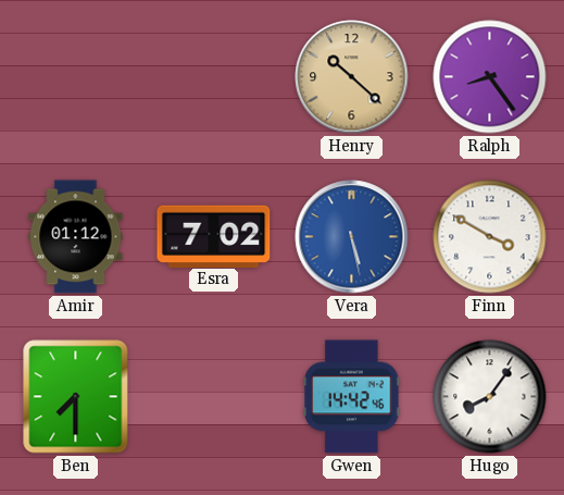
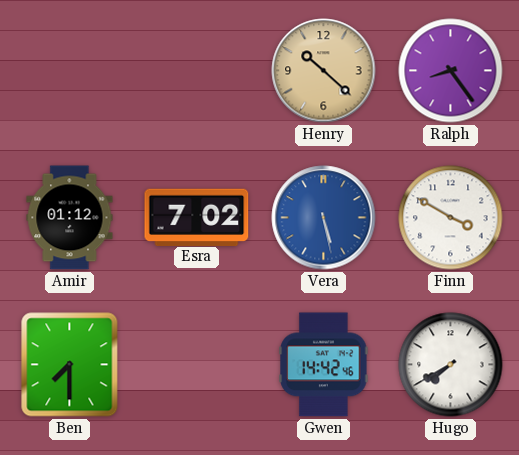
Hugo: 8:06 -> 7:40 (451, 365)
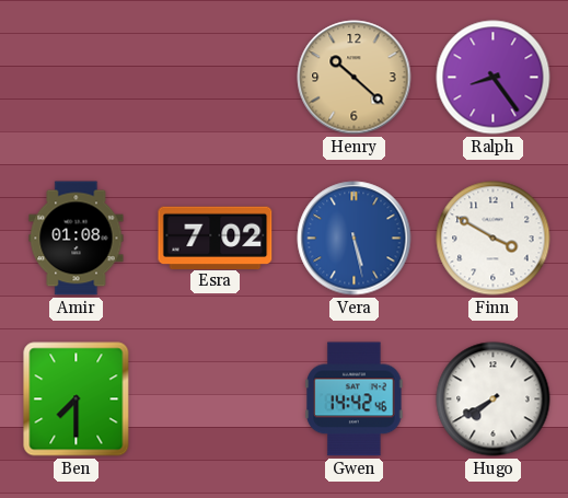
Amir: 01:12 -> 01:08 (77, 239)
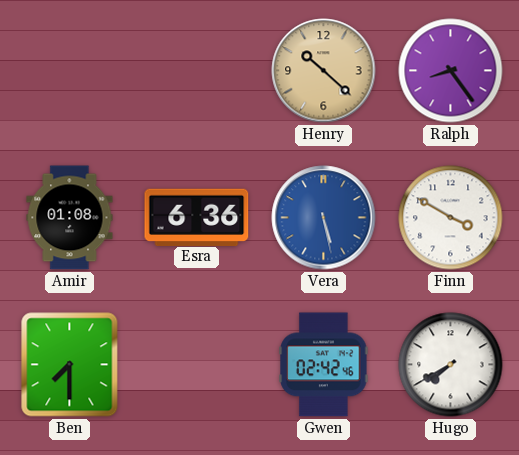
Esra: 7:02 -> 6:36 (197, 217)
Gwen: 14:42 -> 02:42 (324, 365)
